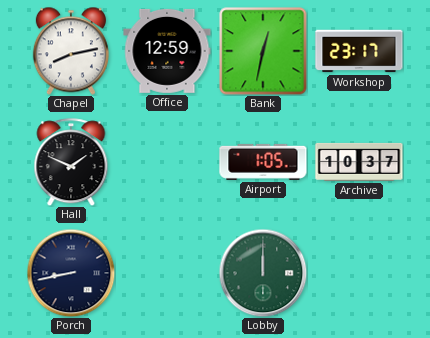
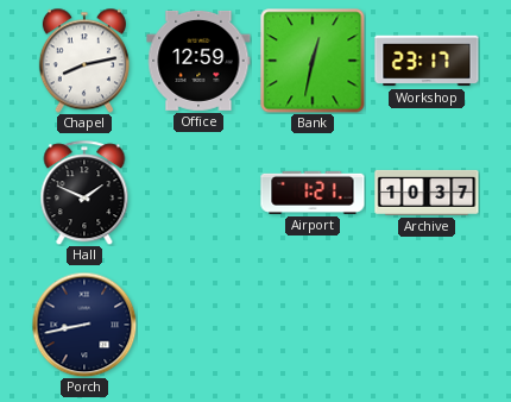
Airport: 1:05 -> 1:21 (313, 193)
Lobby: 12:00 -> none (263, 273)
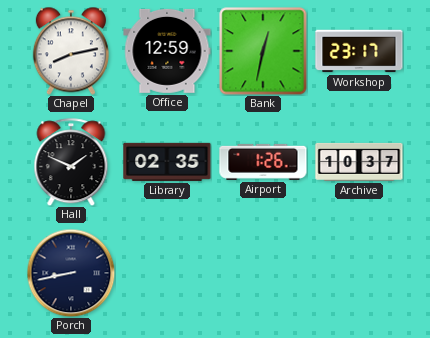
Library: none -> 02:35 (167, 162)
Airport: 1:21 -> 1:26 (263, 162)
